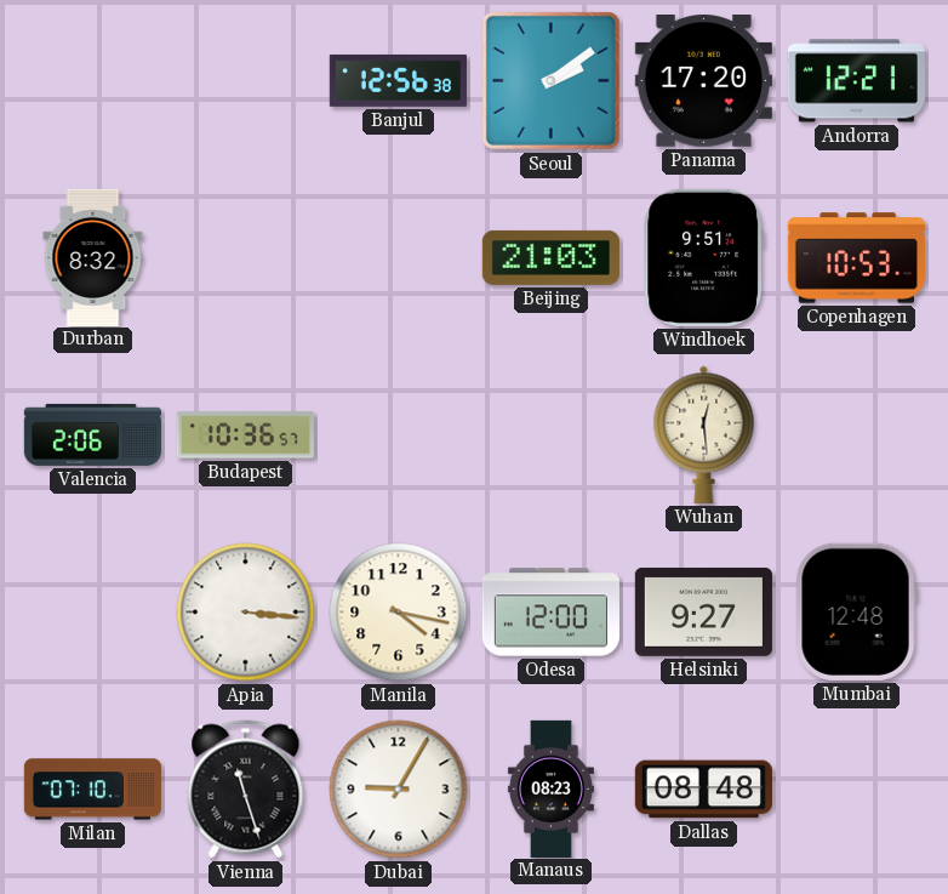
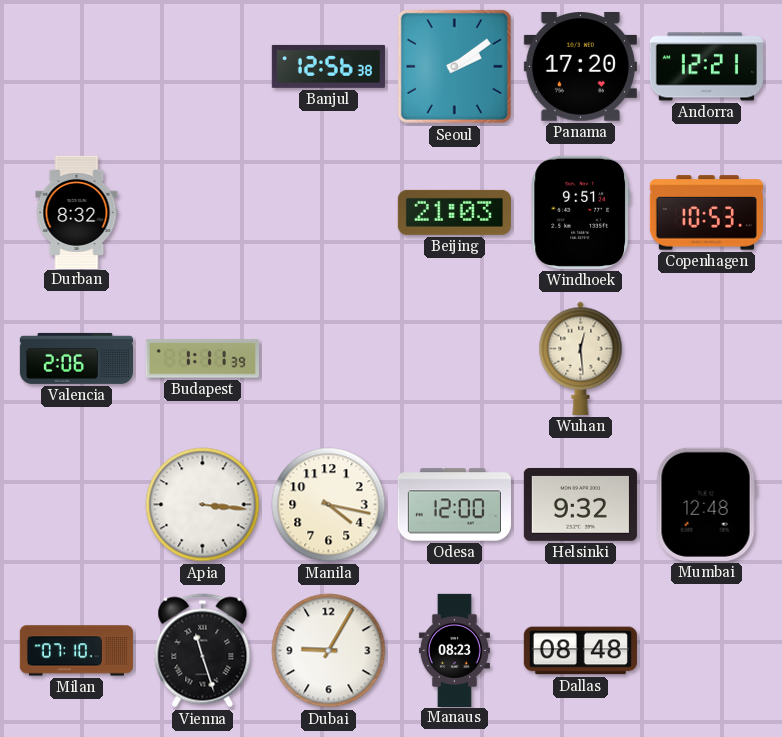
Budapest: 10:36 -> 1:11 (202, 359)
Helsinki: 9:27 -> 9:32 (580, 504)
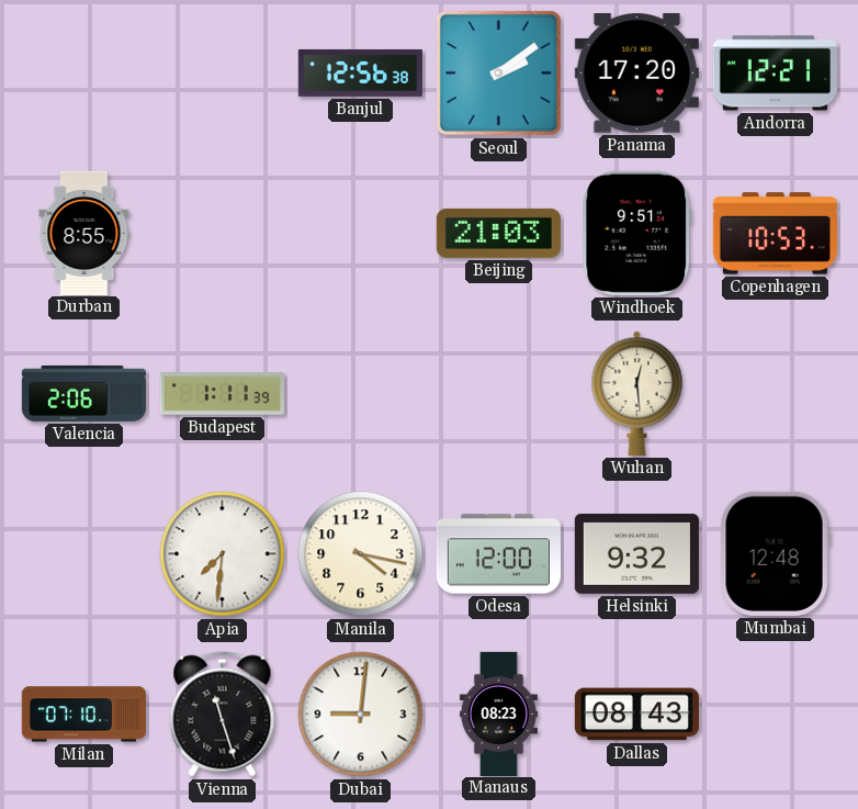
Durban: 8:32 -> 8:55 (84, 233)
Apia: 3:16 -> 7:31 (223, 554)
Dubai: 9:05 -> 9:01 (361, 715)
Dallas: 08:48 -> 08:43 (636, 715)
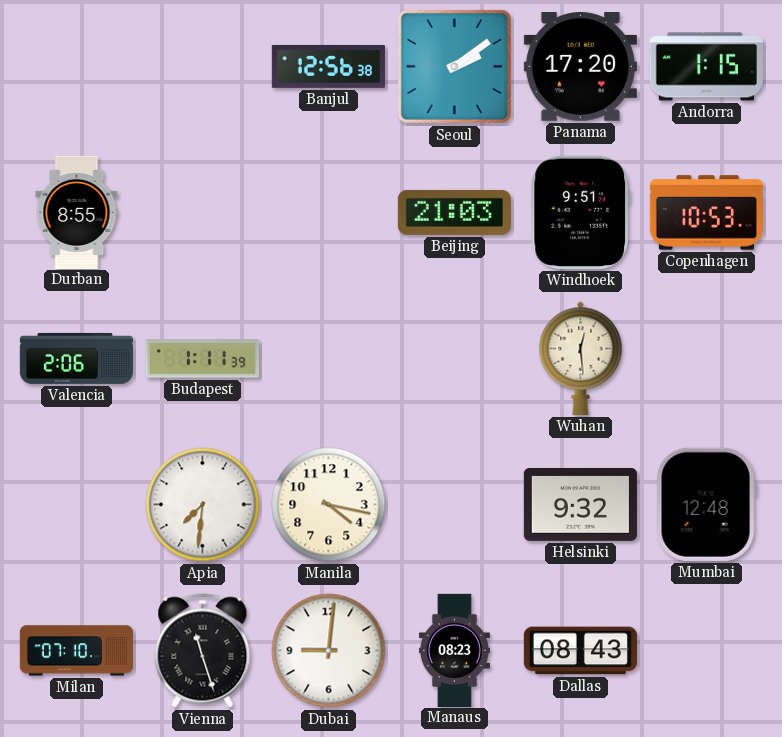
Andorra: 12:21 -> 1:15 (706, 67)
Odesa: 12:00 -> none (498, 554)
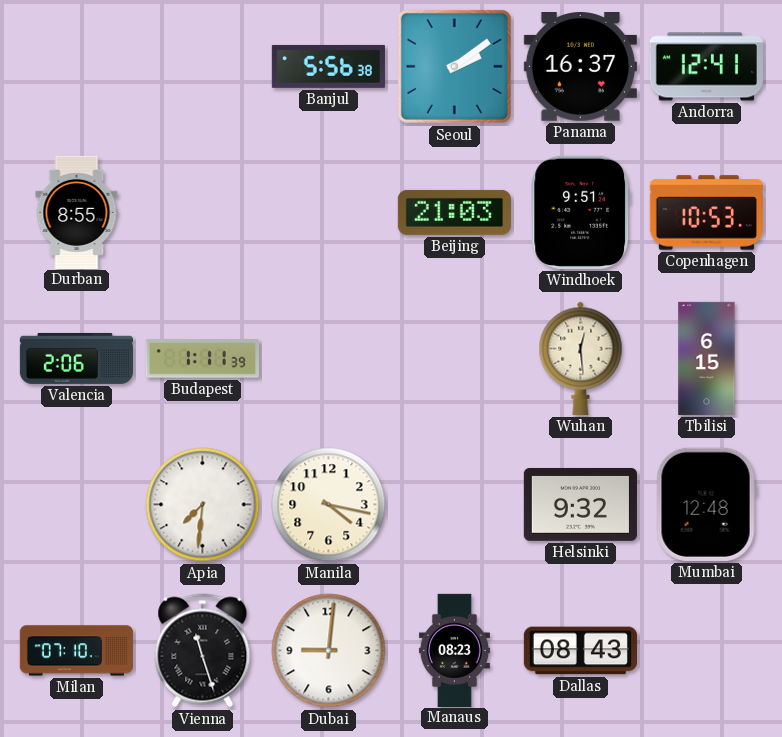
Banjul: 12:56 -> 5:56 (328, 66)
Panama: 17:20 -> 16:37 (580, 67)
Andorra: 1:15 -> 12:41 (706, 67)
Tbilisi: none -> 6:15 (707, 358)
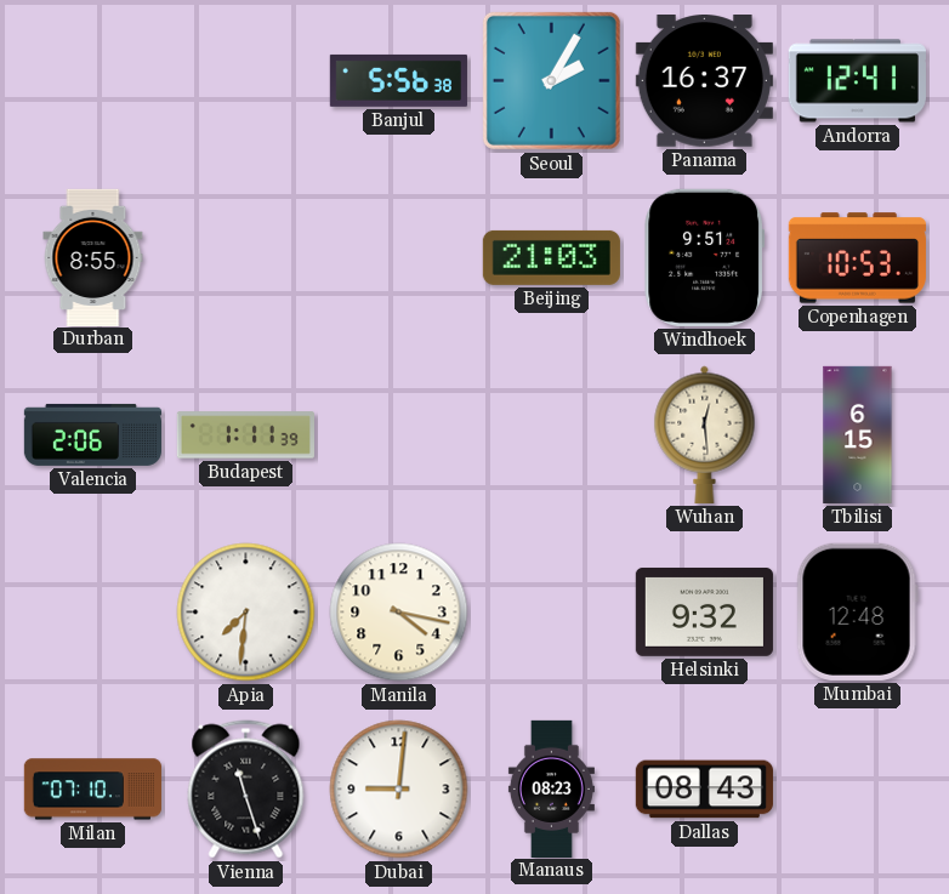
Seoul: 2:09 -> 2:05 (551, 80)
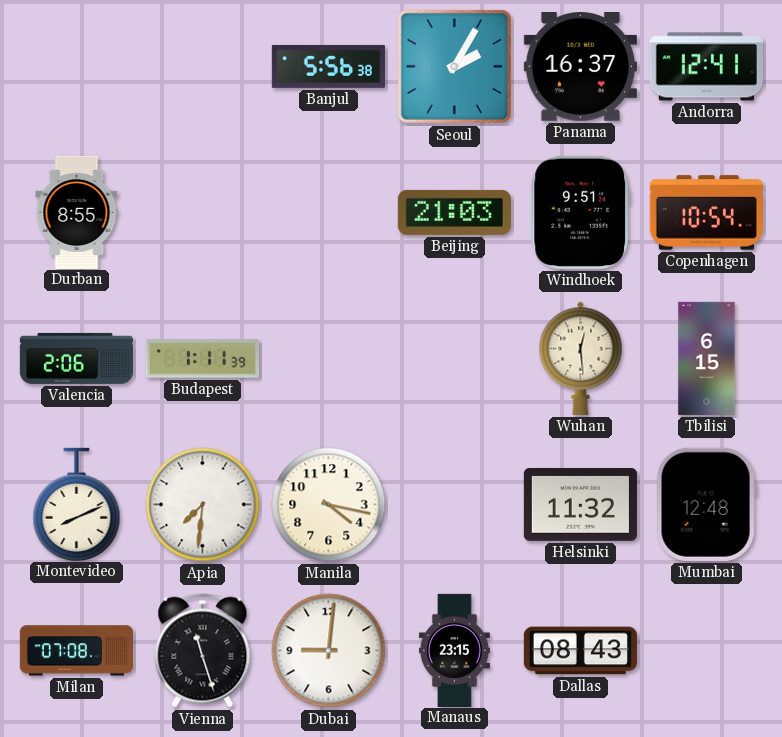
Copenhagen: 10:53 -> 10:54 (706, 213)
Montevideo: none -> 8:11 (77, 504)
Helsinki: 9:32 -> 11:32 (580, 504)
Milan: 07:10 -> 07:08 (76, 651)
Manaus: 08:23 -> 23:15 (454, 650)
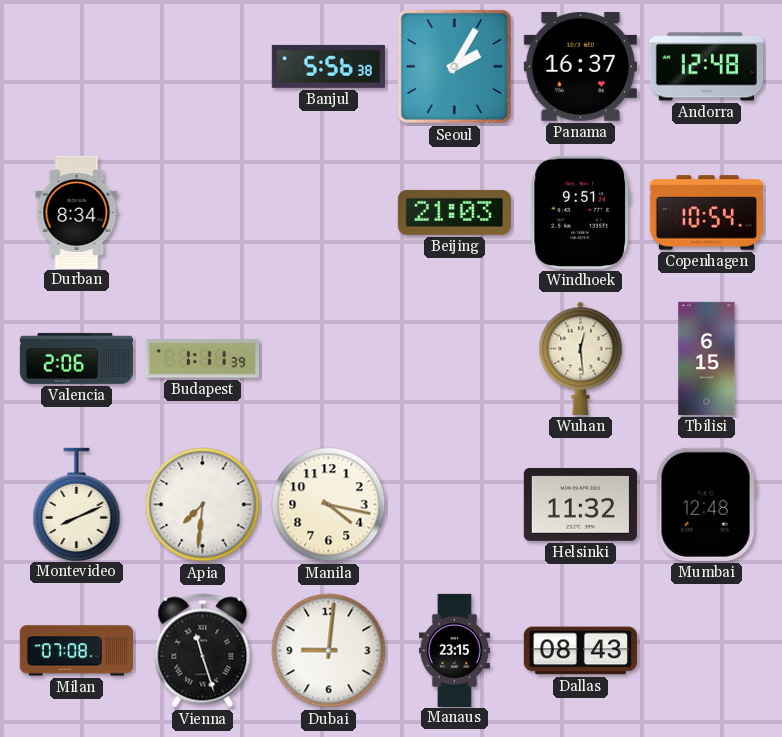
Andorra: 12:41 -> 12:48 (706, 67)
Durban: 8:55 -> 8:34 (77, 212)
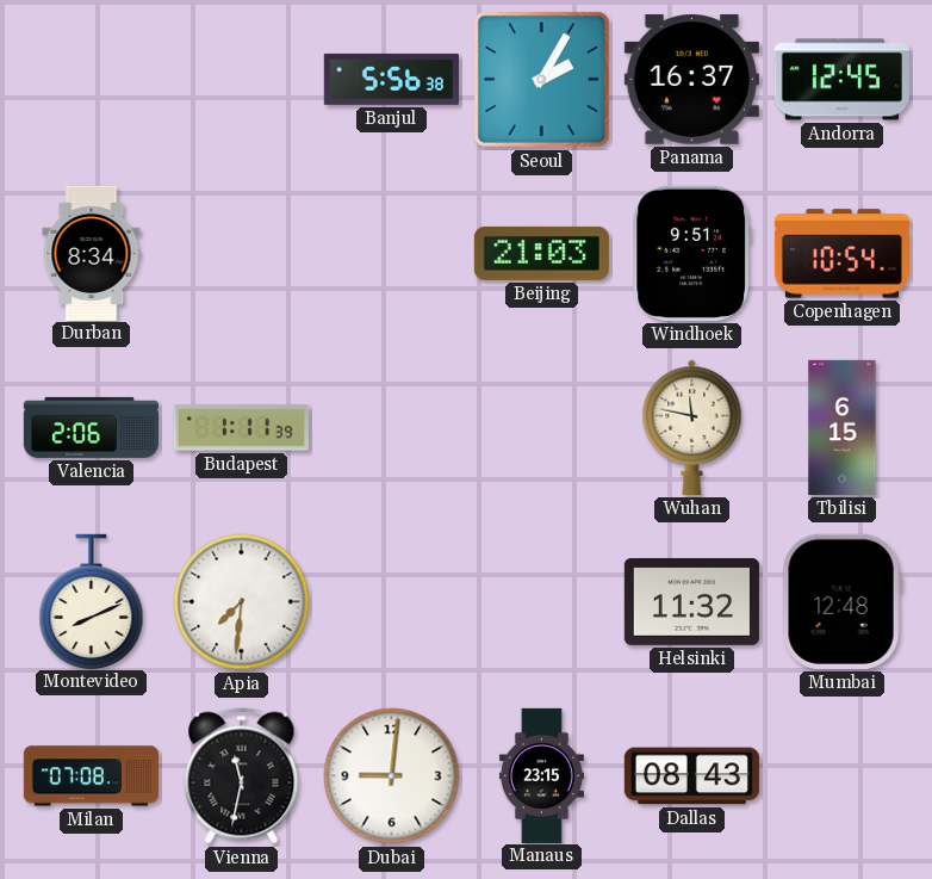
Andorra: 12:48 -> 12:45 (841, 80)
Wuhan: 12:29 -> 11:47 (692, 427)
Manila: 4:17 -> none (329, 505)
Vienna: 11:27 -> 11:32 (242, 776)
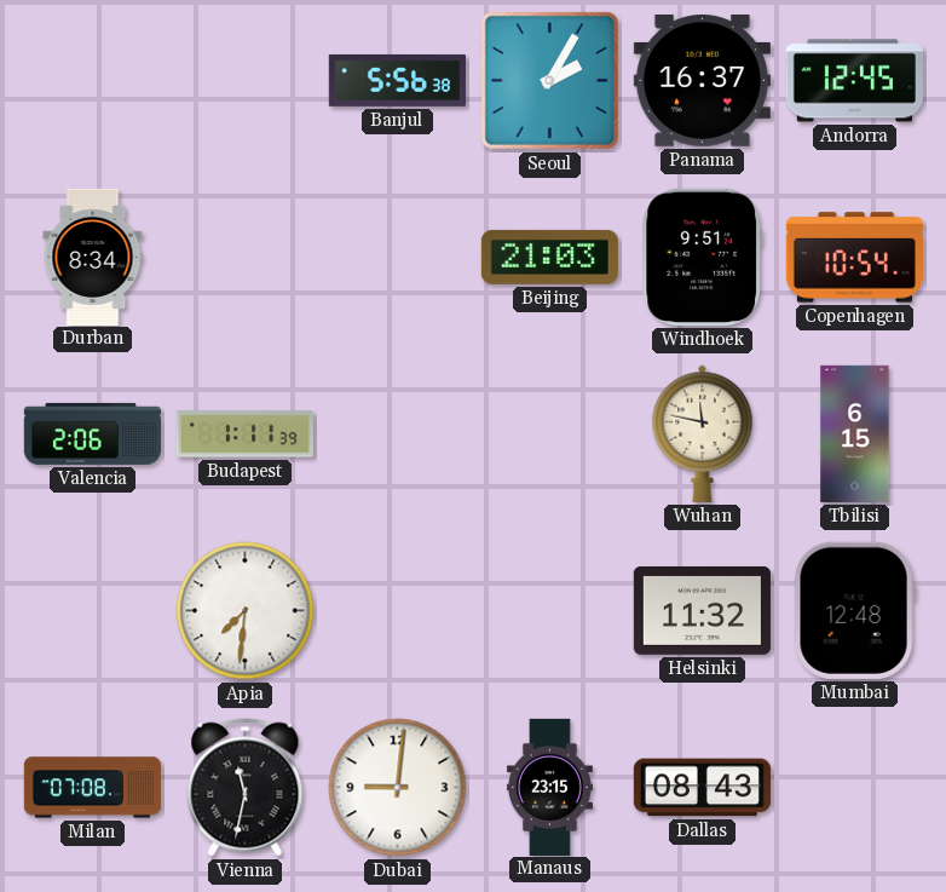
Montevideo: 8:11 -> none (92, 601)
